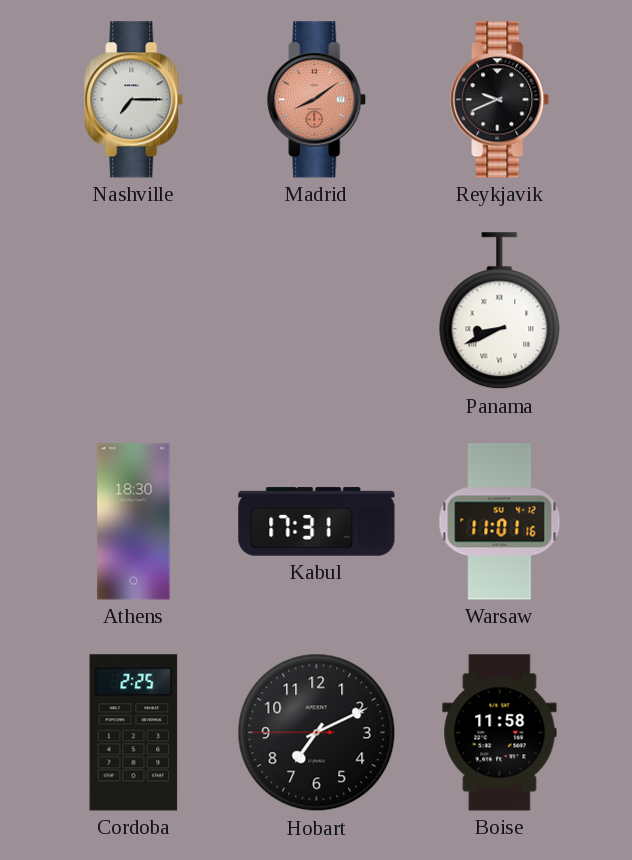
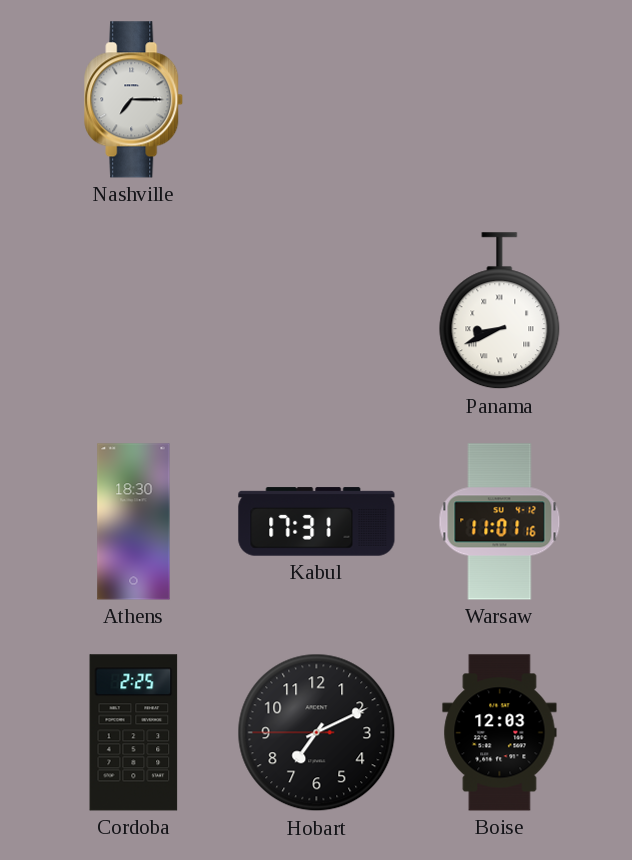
Madrid: 8:09 -> none (317, 100)
Reykjavik: 9:41 -> none (500, 100)
Boise: 11:58 -> 12:03 (500, 733)
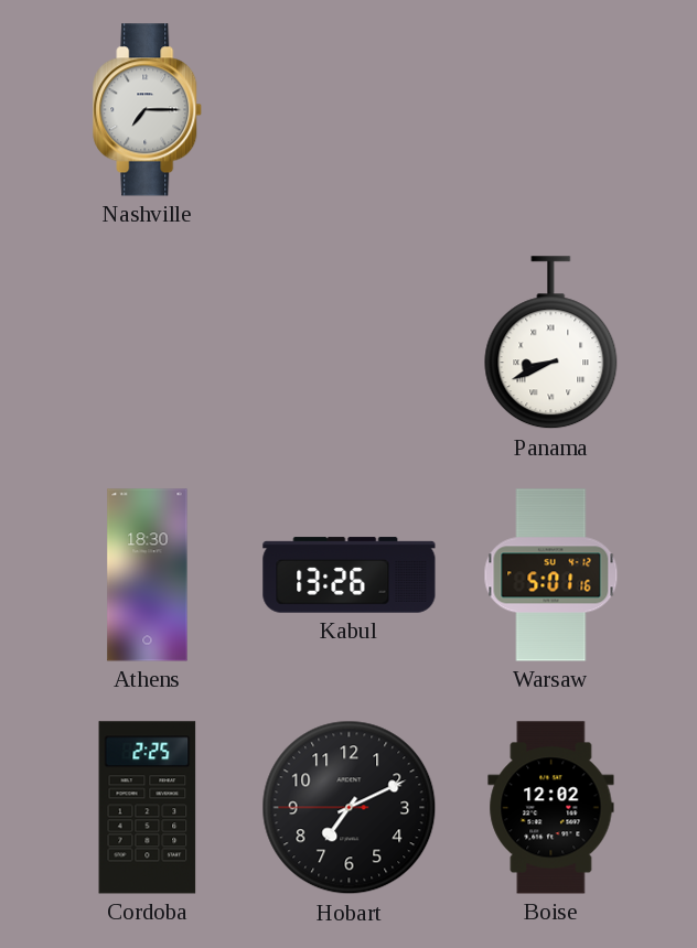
Kabul: 17:31 -> 13:26 (350, 575)
Warsaw: 11:01 -> 5:01 (551, 575)
Boise: 12:03 -> 12:02 (551, 808)
